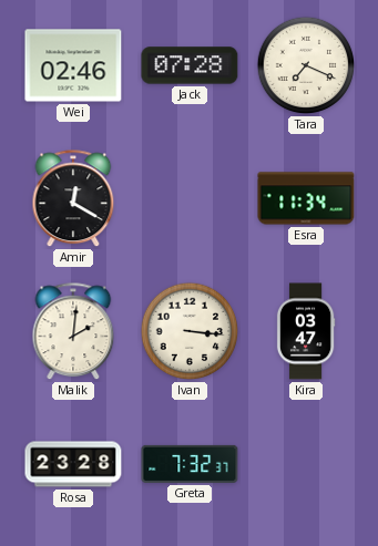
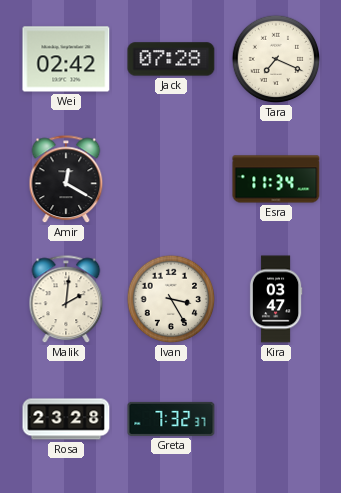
Wei: 02:46 -> 02:42 (66, 59)
Ivan: 3:16 -> 3:25 (171, 299)
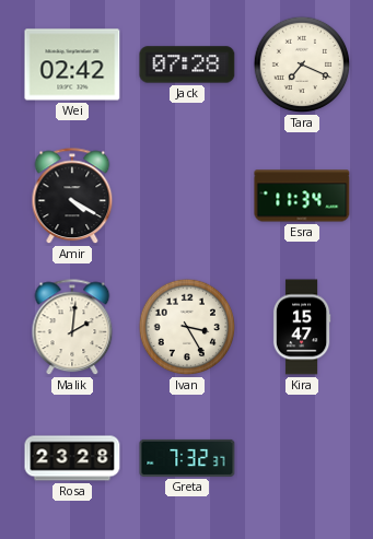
Amir: 12:20 -> 4:20 (72, 197)
Kira: 03:47 -> 15:47 (302, 327)
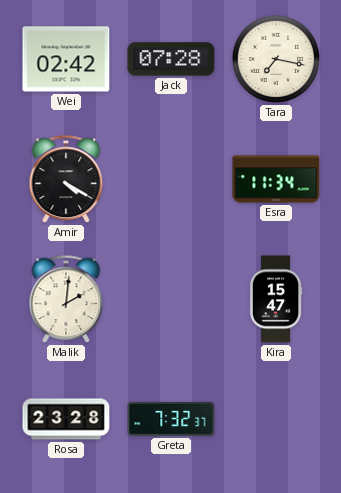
Tara: 7:19 -> 7:17 (276, 59)
Ivan: 3:25 -> none (187, 327)
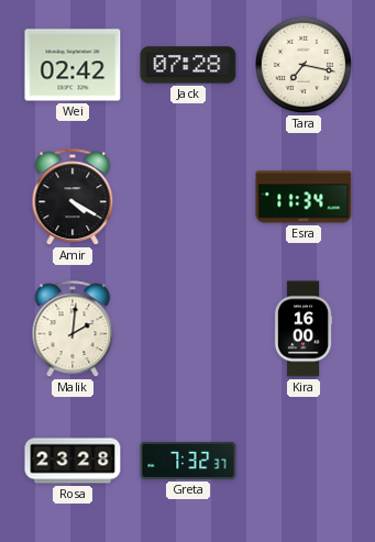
Kira: 15:47 -> 16:00 (304, 329)
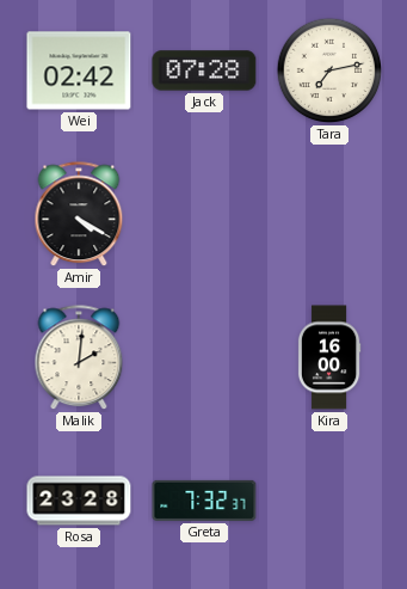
Tara: 7:17 -> 7:13 (329, 70)
Esra: 11:34 -> none (304, 197)
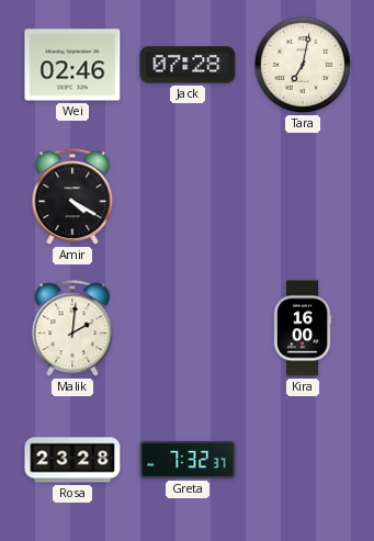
Wei: 02:42 -> 02:46 (72, 65)
Tara: 7:13 -> 7:02 (303, 65)
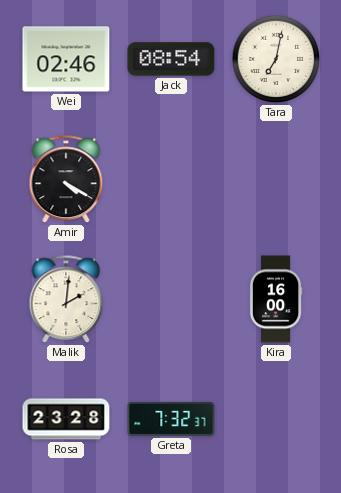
Jack: 07:28 -> 08:54 (171, 59)
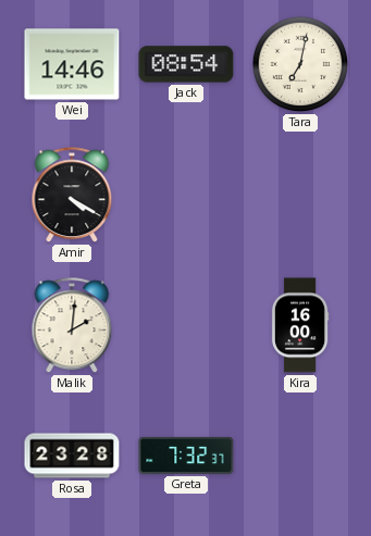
Wei: 02:46 -> 14:46 (72, 64)
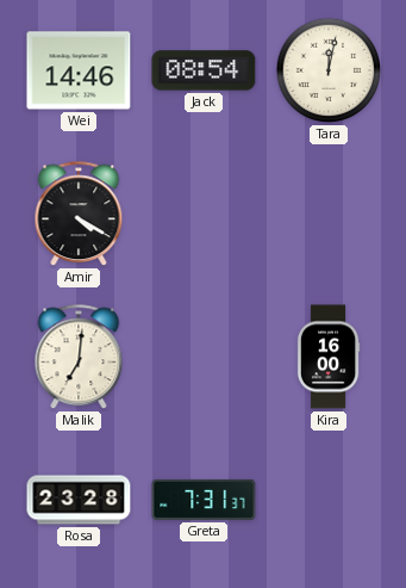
Tara: 7:02 -> 12:02 (329, 70)
Malik: 2:01 -> 7:01 (79, 358)
Greta: 7:32 -> 7:31 (204, 500)
